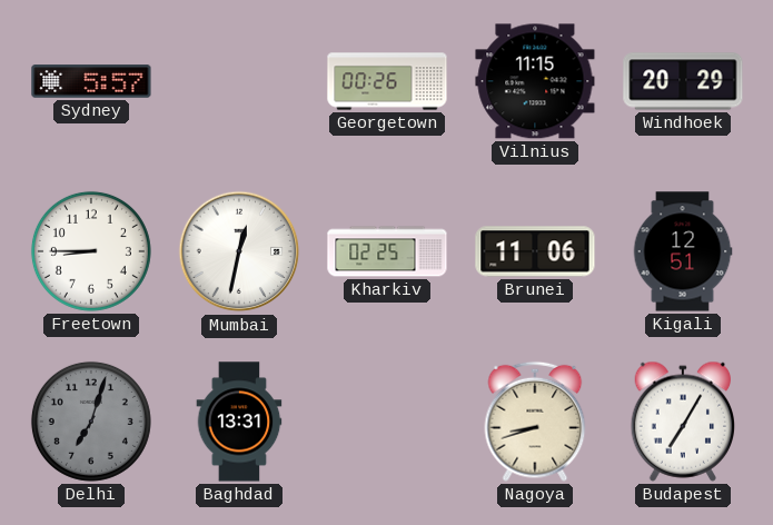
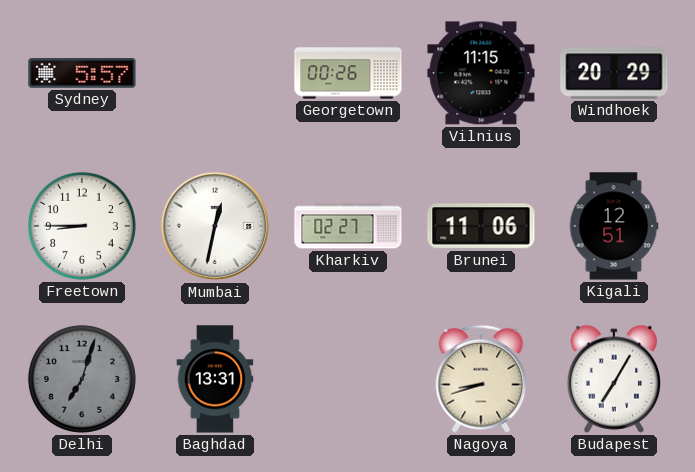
Kharkiv: 02:25 -> 02:27 (348, 226)
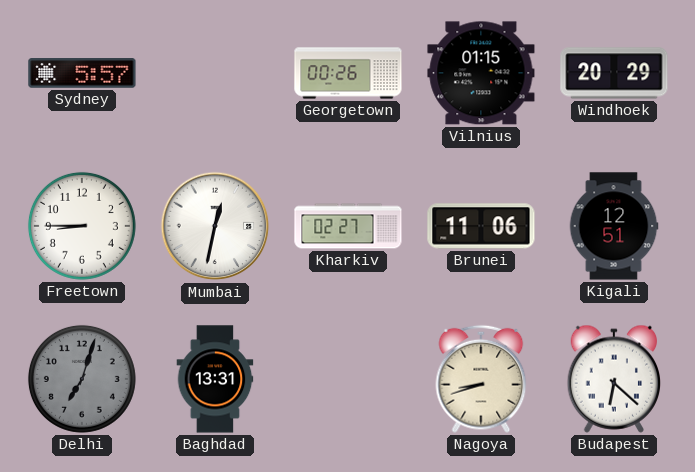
Vilnius: 11:15 -> 01:15 (481, 73)
Budapest: 7:05 -> 6:22 (613, 379)
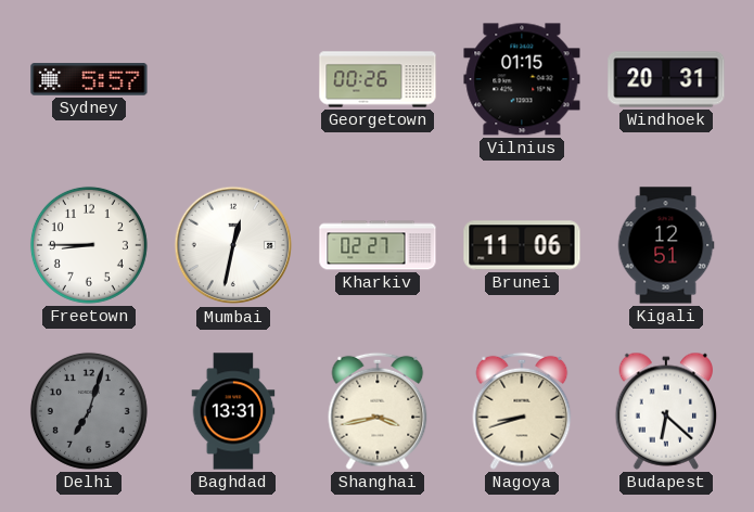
Windhoek: 20:29 -> 20:31 (666, 79)
Shanghai: none -> 3:43 (378, 411)
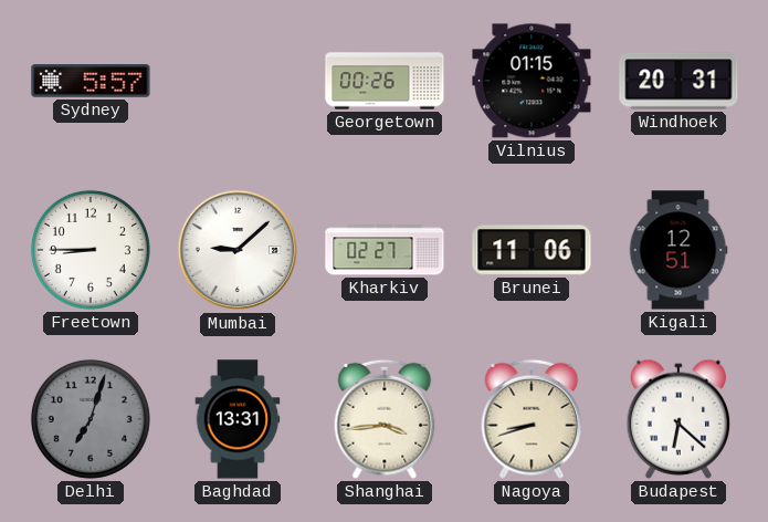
Mumbai: 12:32 -> 9:08 (238, 250)
Shanghai: 3:43 -> 3:44 (385, 419)
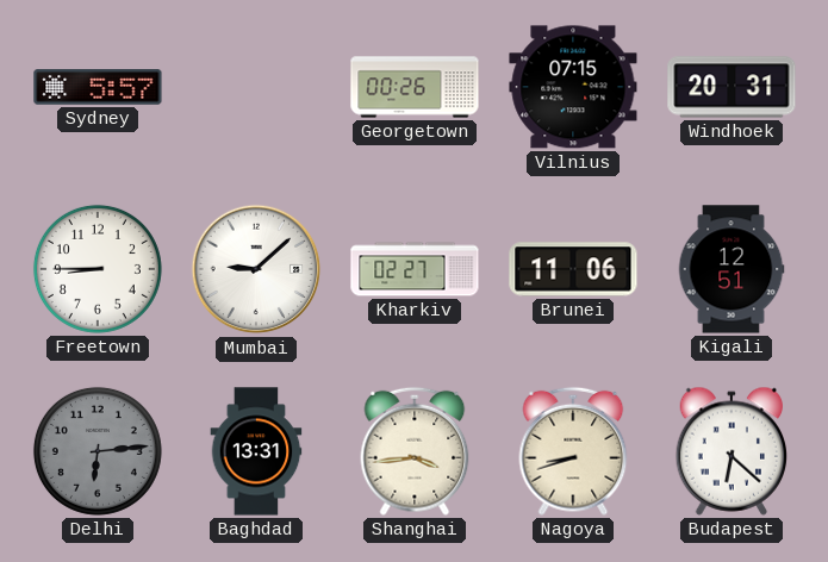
Vilnius: 01:15 -> 07:15 (573, 87)
Delhi: 7:03 -> 6:14 (98, 451)
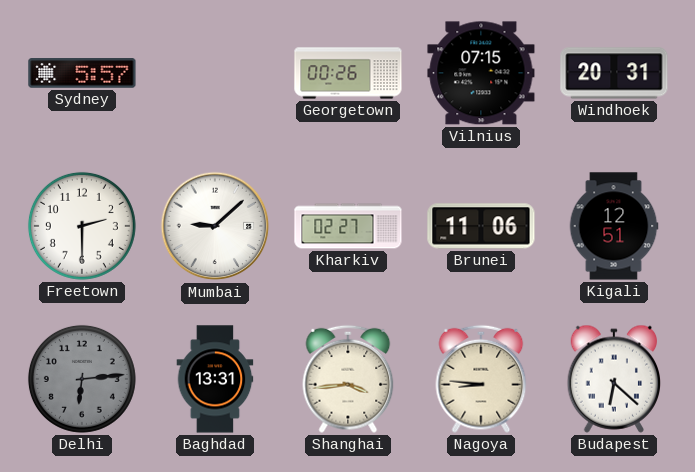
Freetown: 8:45 -> 2:30 (82, 226)
Nagoya: 8:42 -> 8:46 (481, 379)
